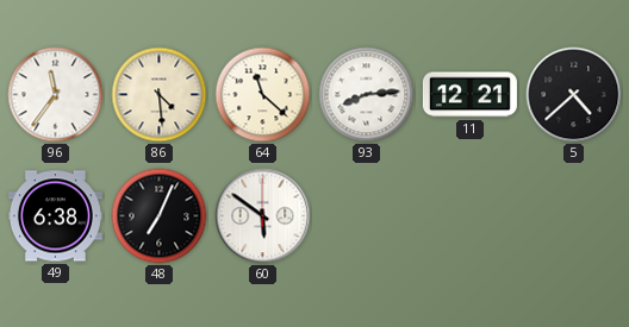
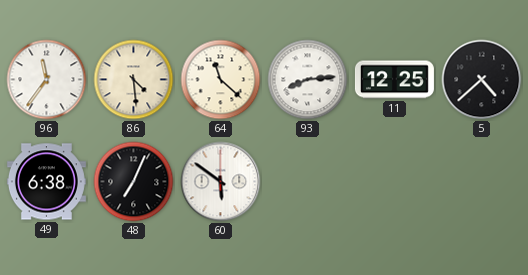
11: 12:21 -> 12:25 (394, 80)
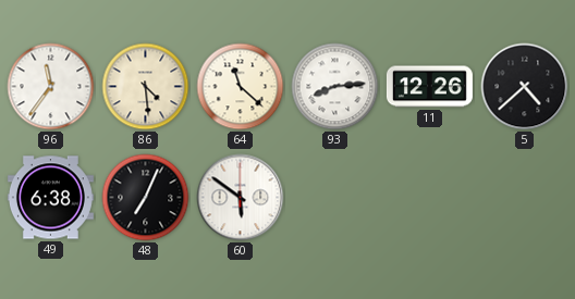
11: 12:25 -> 12:26 (429, 87)
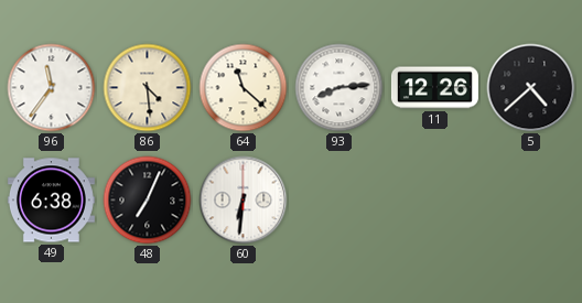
60: 5:51 -> 6:31 (244, 201)
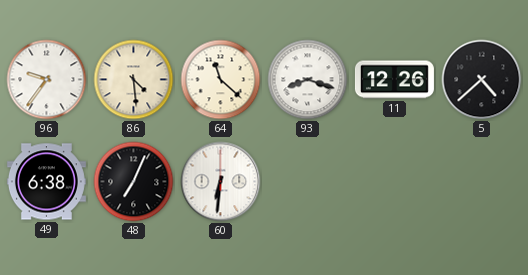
96: 11:36 -> 9:36 (47, 80)
93: 8:14 -> 8:18 (308, 80)
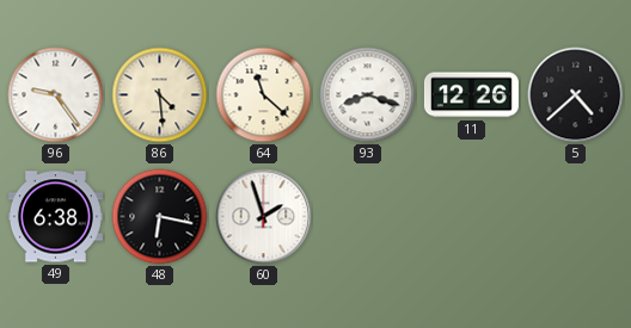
96: 9:36 -> 9:24 (56, 95)
48: 7:04 -> 6:17 (160, 217)
60: 6:31 -> 1:57 (264, 217)
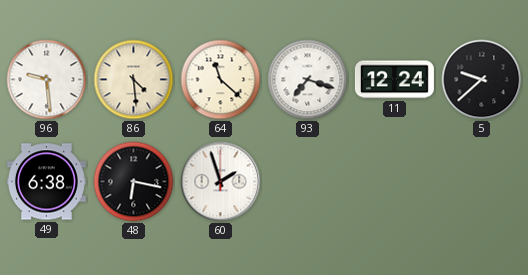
96: 9:24 -> 9:29 (47, 80)
93: 8:18 -> 7:18 (308, 80)
11: 12:26 -> 12:24 (394, 80)
5: 4:38 -> 9:38 (482, 80)
